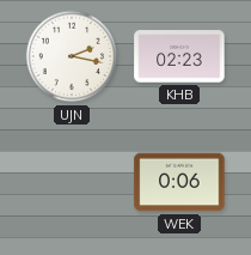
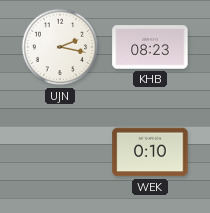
KHB: 02:23 -> 08:23 (150, 47)
WEK: 0:06 -> 0:10 (150, 152)
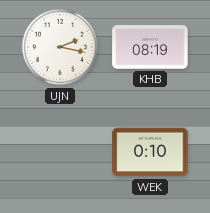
KHB: 08:23 -> 08:19 (150, 47)
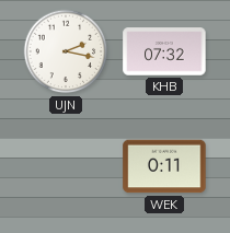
KHB: 08:19 -> 07:32 (164, 51)
WEK: 0:10 -> 0:11 (164, 166)
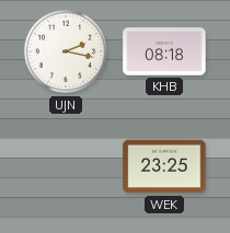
KHB: 07:32 -> 08:18 (164, 51)
WEK: 0:11 -> 23:25 (164, 166)
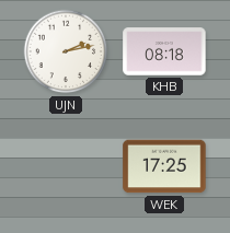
UJN: 2:17 -> 2:13 (66, 51)
WEK: 23:25 -> 17:25 (164, 166)
